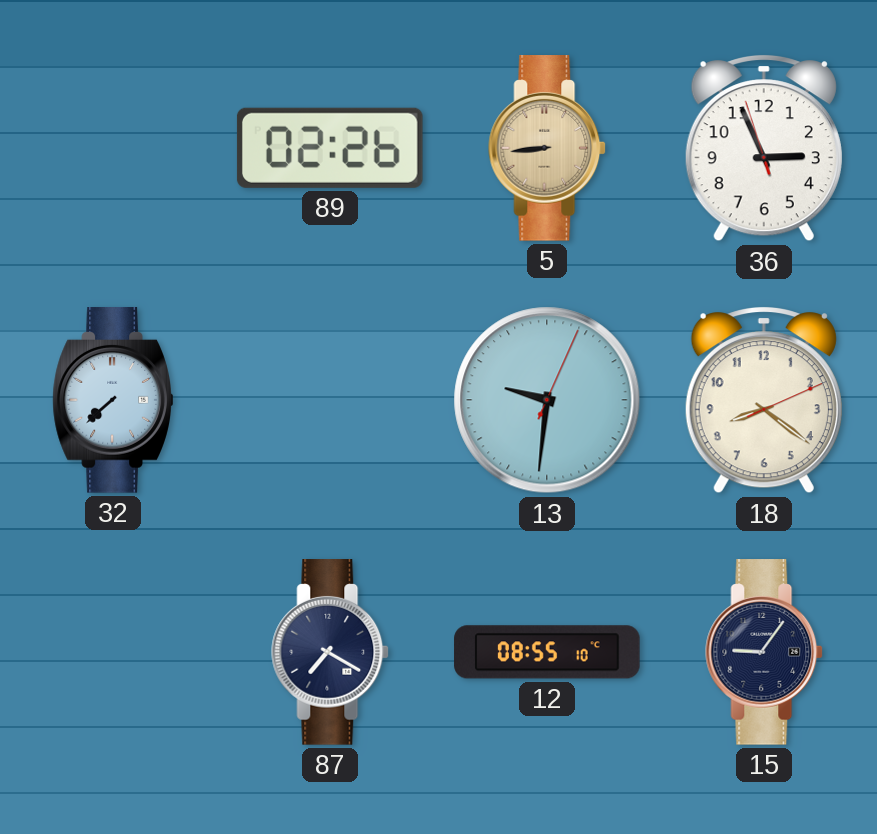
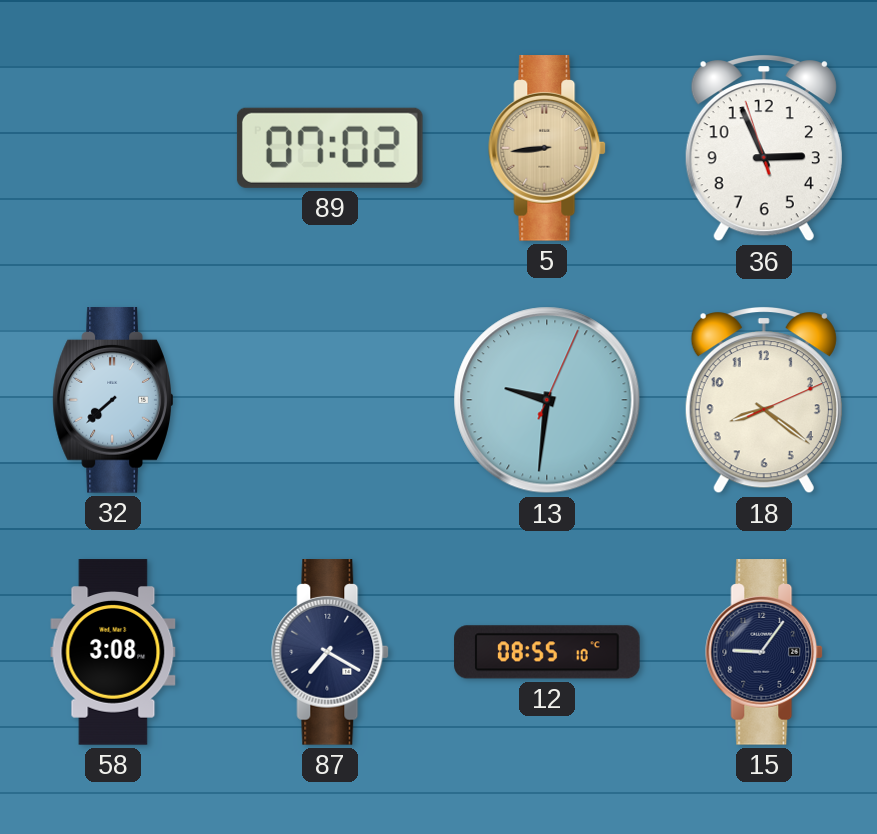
89: 02:26 -> 07:02 (330, 148)
58: none -> 3:08 (113, 652)
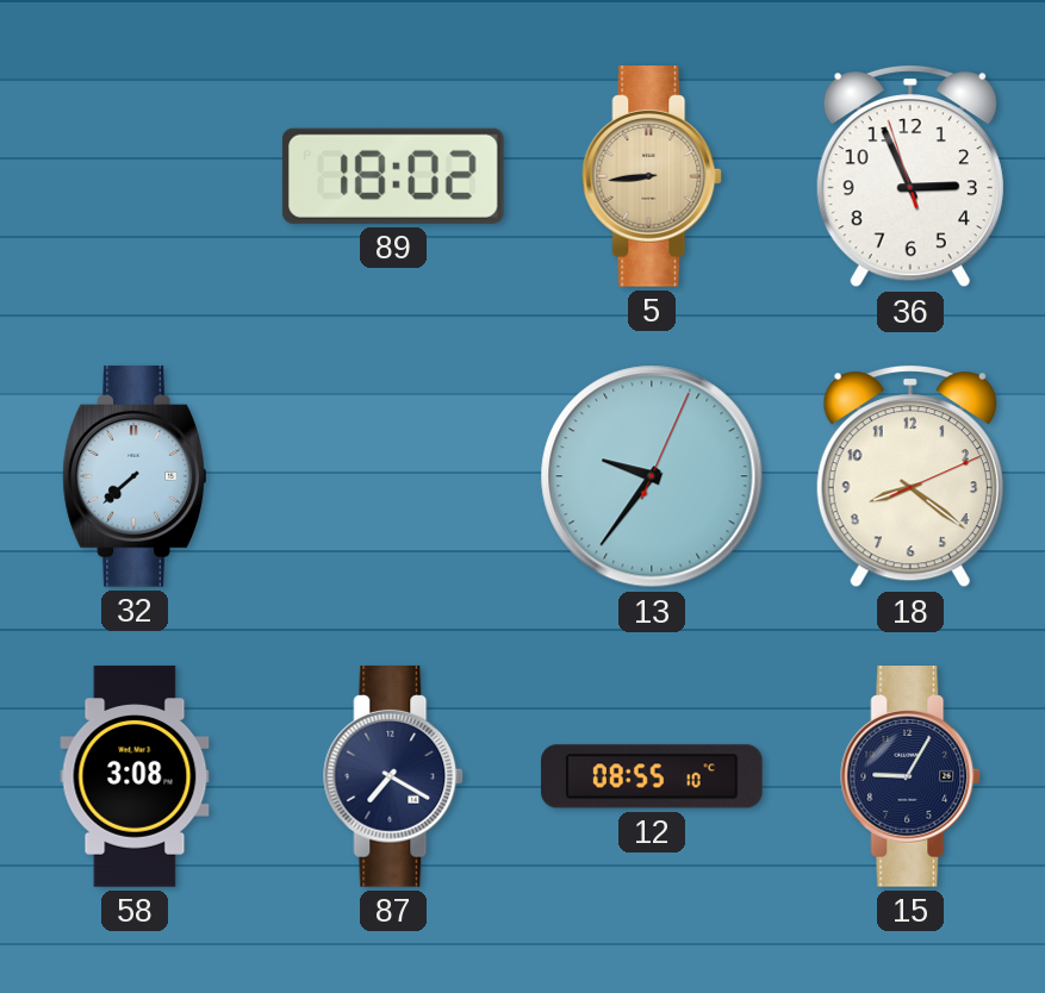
89: 07:02 -> 18:02 (393, 176)
13: 9:31 -> 9:36 (652, 476)
15: 9:06 -> 9:05 (912, 776)
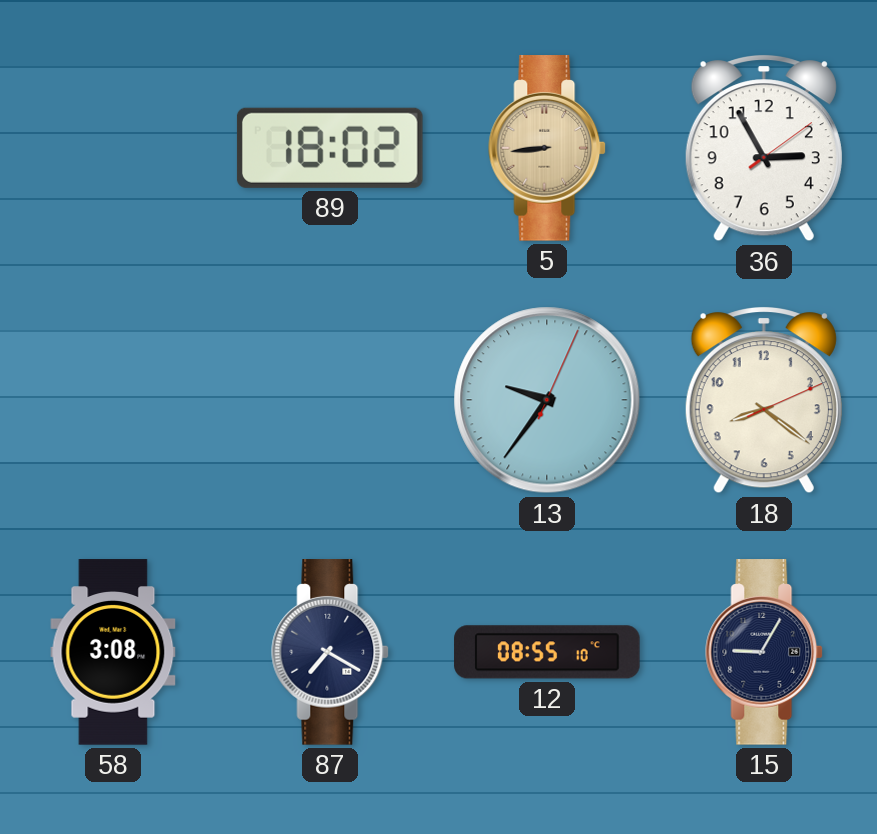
36: 2:55:57 -> 2:55:09 (764, 149)
32: 7:38 -> none (135, 476)
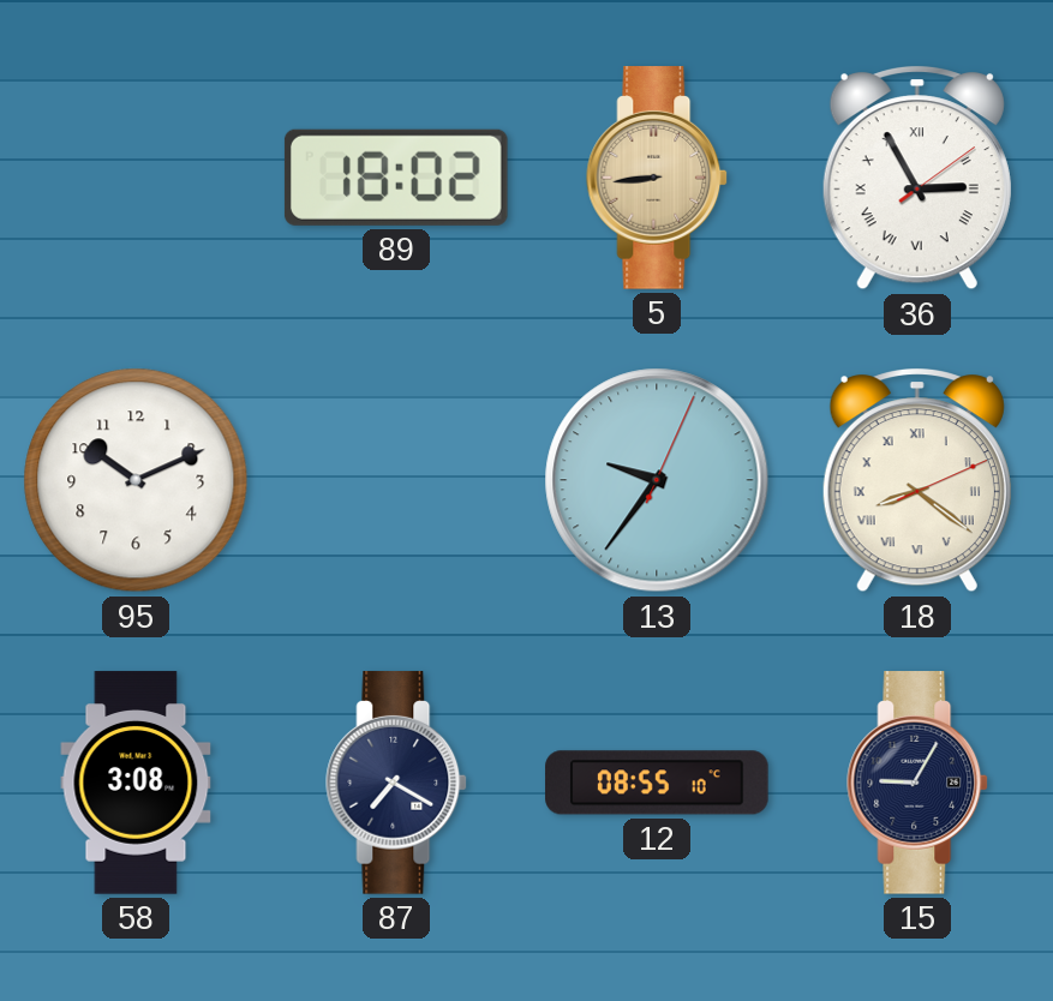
36 numerals: Arabic -> Roman (917, 179)
95: none -> 10:11 (136, 480)
18 numerals: Arabic -> Roman (917, 481)
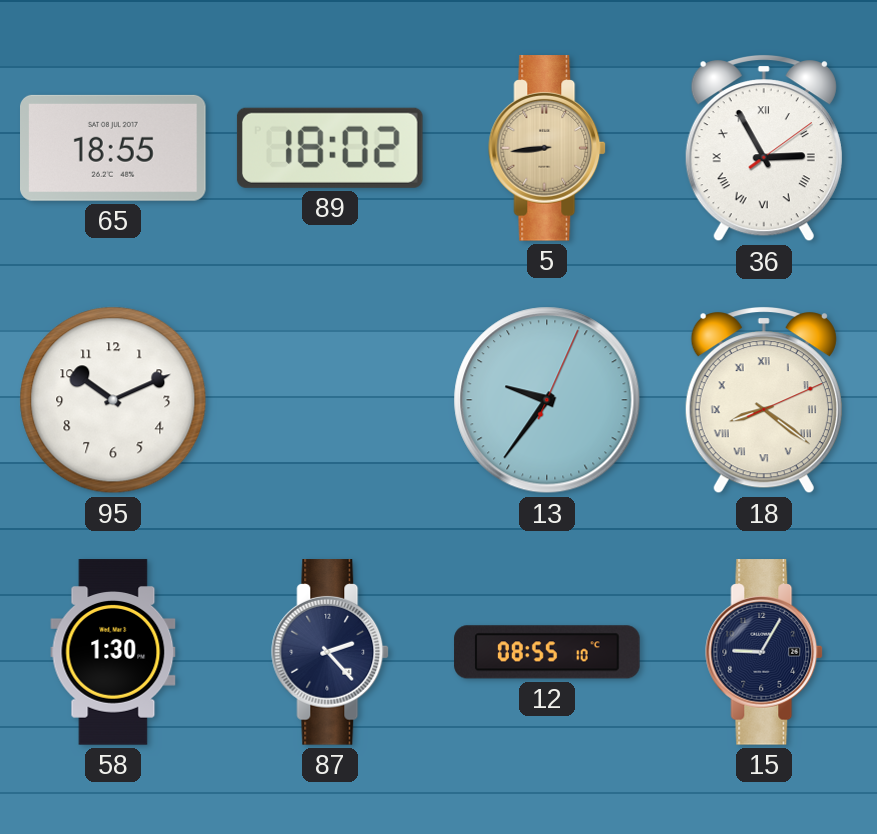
65: none -> 18:55 (114, 148)
58: 3:08 -> 1:30 (113, 652)
87: 7:20 -> 2:23 (331, 652)
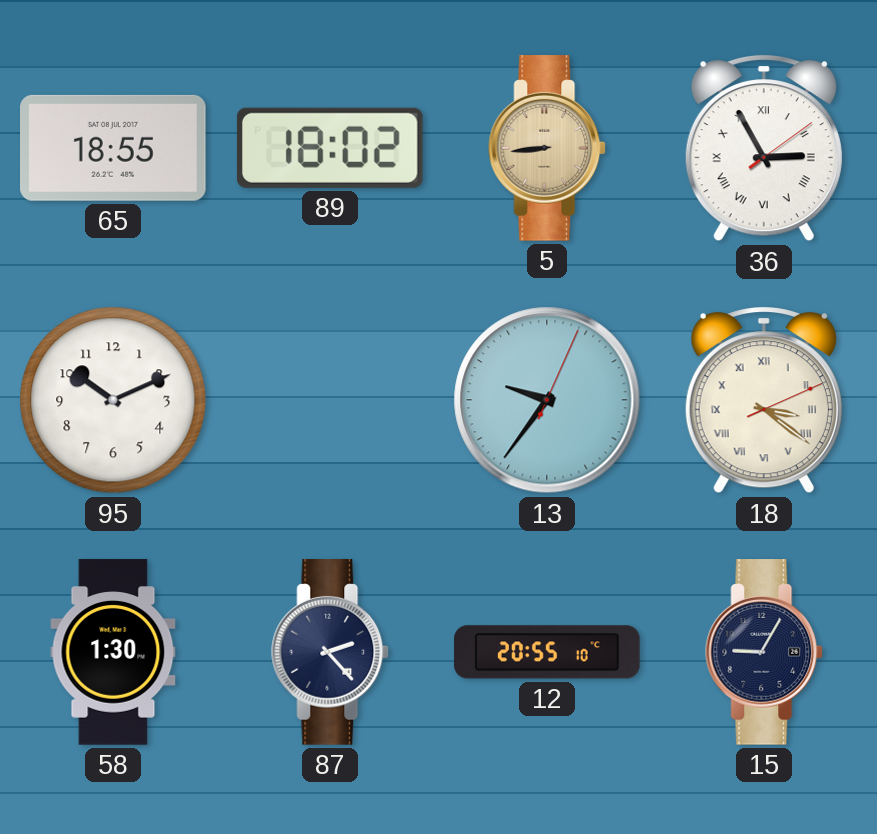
18: 8:21 -> 3:21 (764, 401)
12: 08:55 -> 20:55 (547, 652)
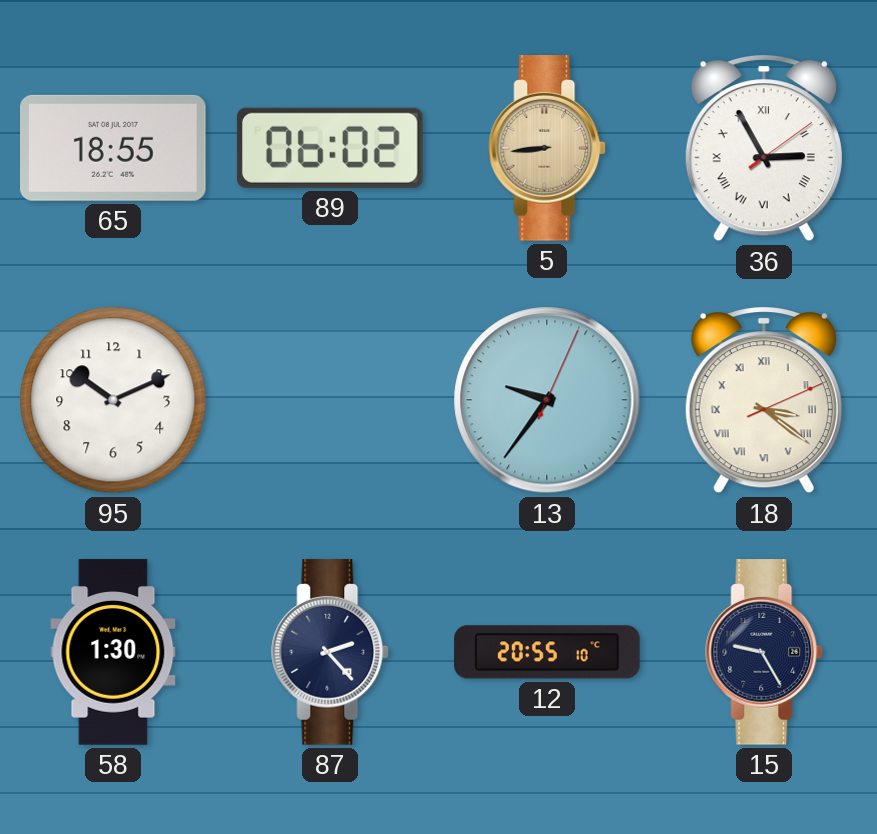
89: 18:02 -> 06:02 (330, 148)
15: 9:05 -> 9:25 (765, 652)
